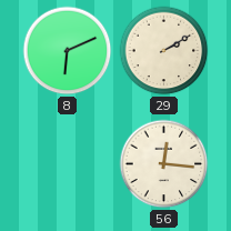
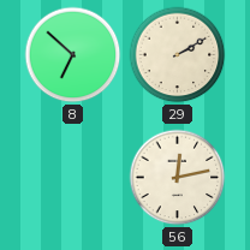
8: 6:11 -> 6:52 (73, 55)
56: 12:16 -> 12:13 (178, 178)
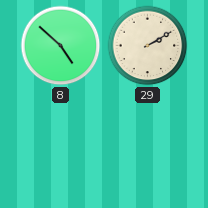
8: 6:52 -> 4:52 (61, 46)
56: 12:13 -> none (178, 178)
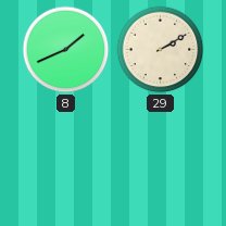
8: 4:52 -> 1:41 (66, 50)
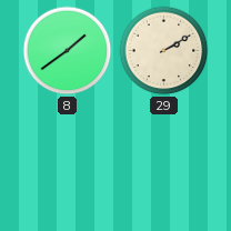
8: 1:41 -> 1:39 (68, 51)
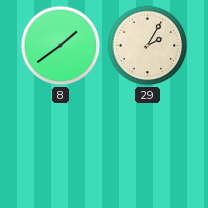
29: 2:10 -> 2:05 (148, 46)
